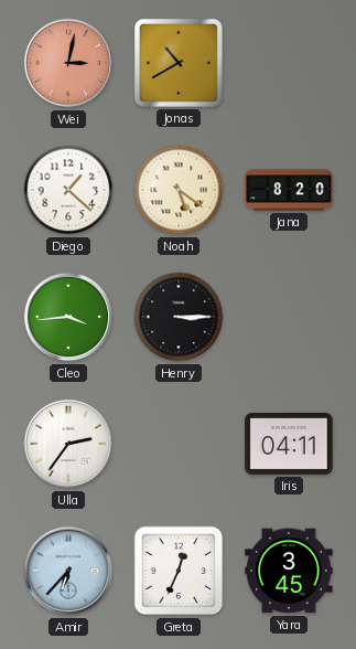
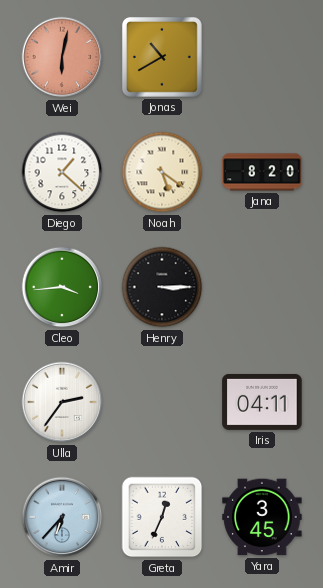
Wei: 3:02 -> 6:02 (62, 57)
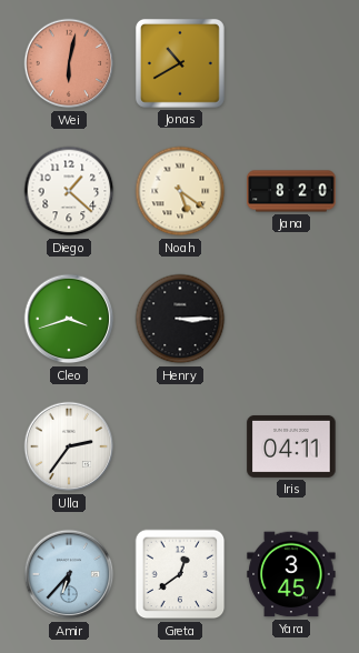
Cleo: 3:44 -> 3:42 (69, 319)
Greta: 12:34 -> 12:39 (180, 574)
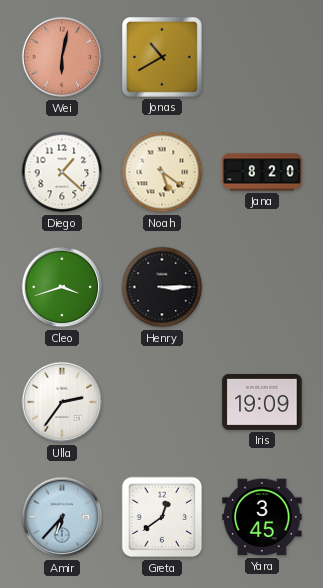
Iris: 04:11 -> 19:09 (262, 402)
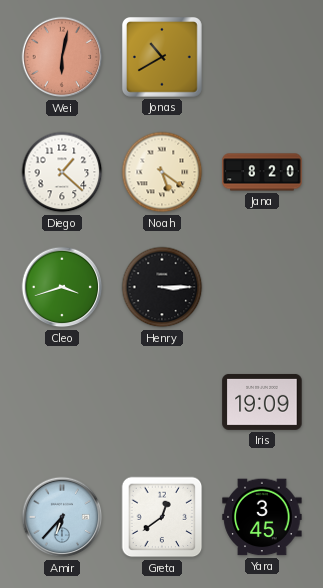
Ulla: 2:36 -> none (62, 402)
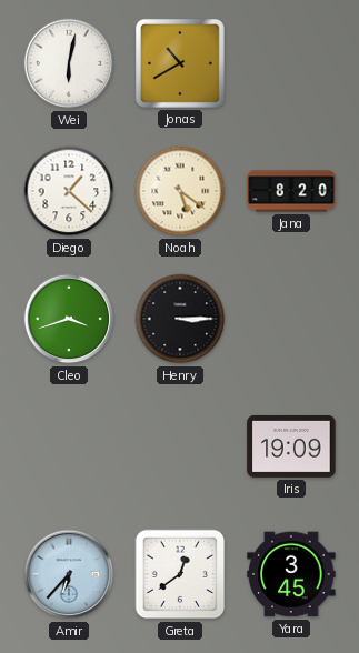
Wei dial: salmon -> white (69, 63)
